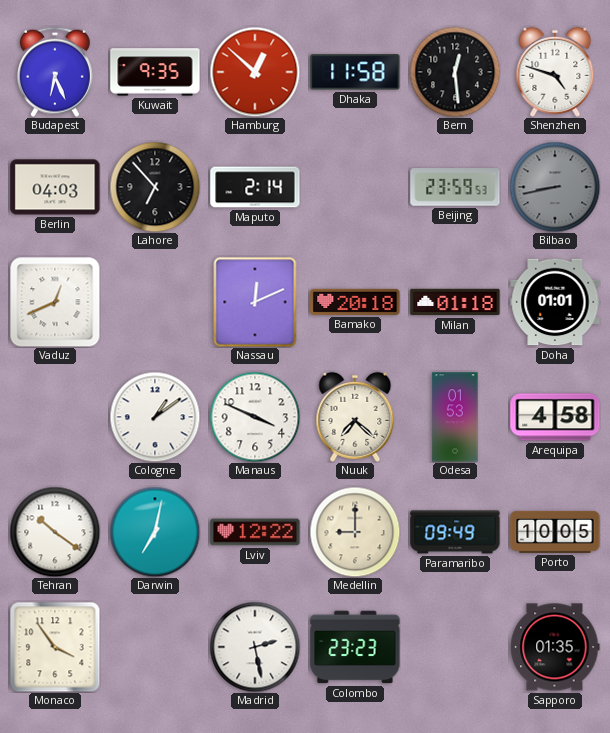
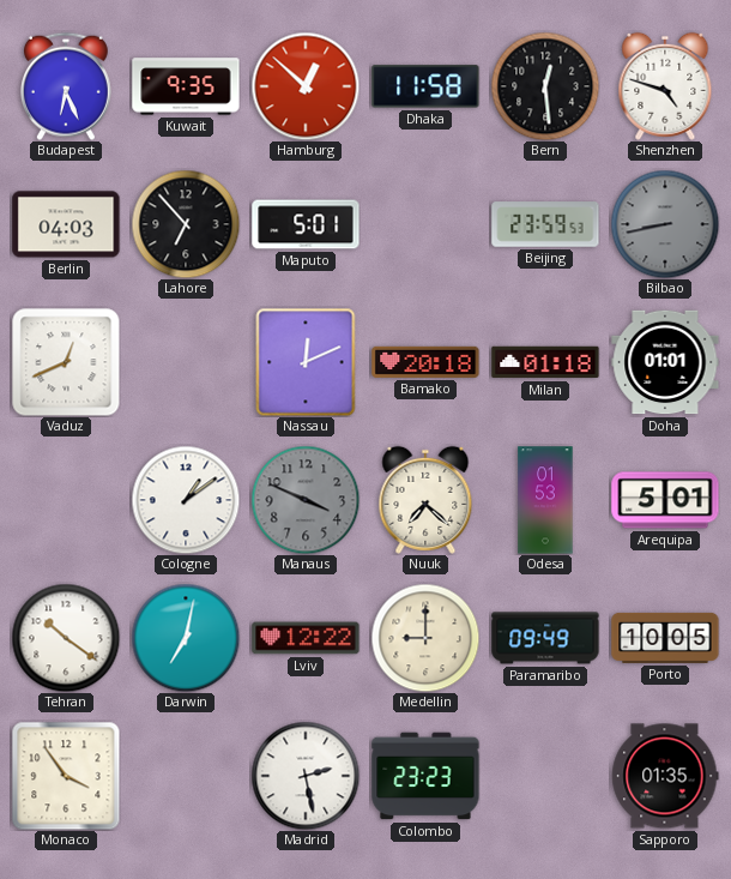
Maputo: 2:14 -> 5:01 (306, 224)
Manaus dial: white -> grey (306, 500)
Arequipa: 4:58 -> 5:01 (665, 500)
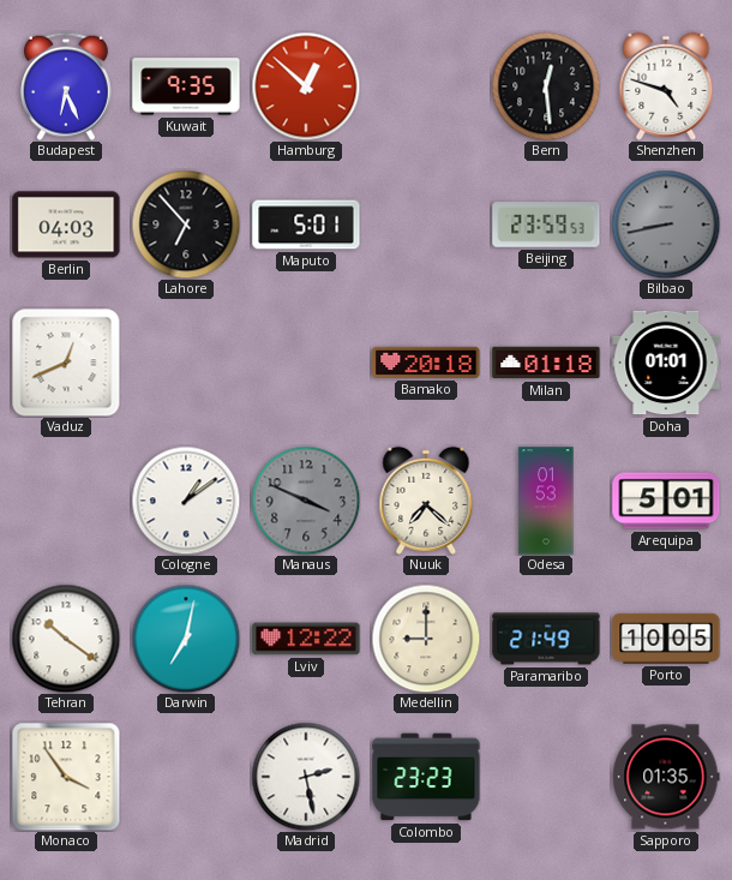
Dhaka: 11:58 -> none (425, 86)
Nassau: 12:11 -> none (306, 362)
Paramaribo: 09:49 -> 21:49 (546, 639)
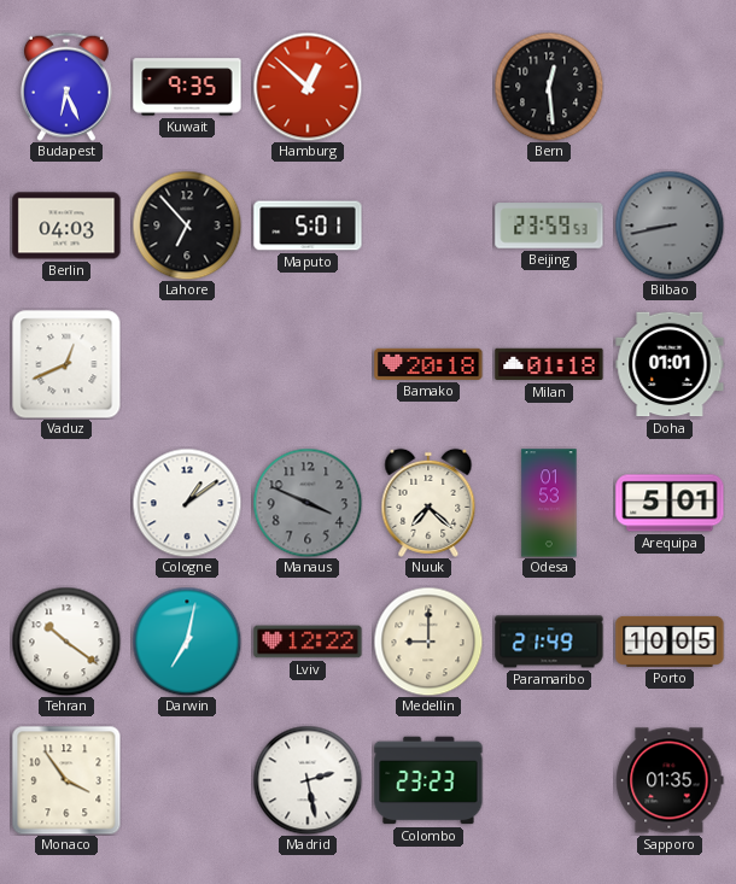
Shenzhen: 4:48 -> none (666, 86)
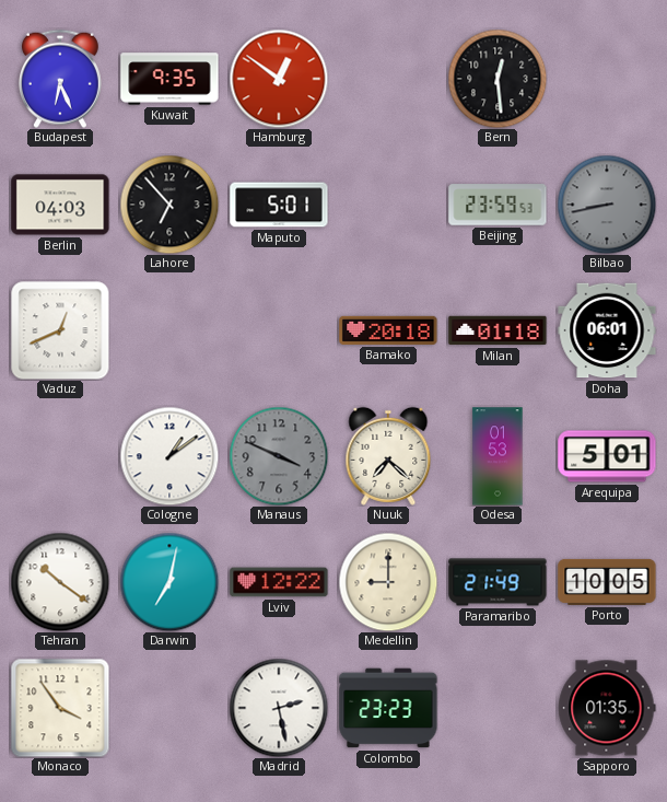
Hamburg: 12:52 -> 12:51 (279, 79)
Doha: 01:01 -> 06:01 (607, 330)
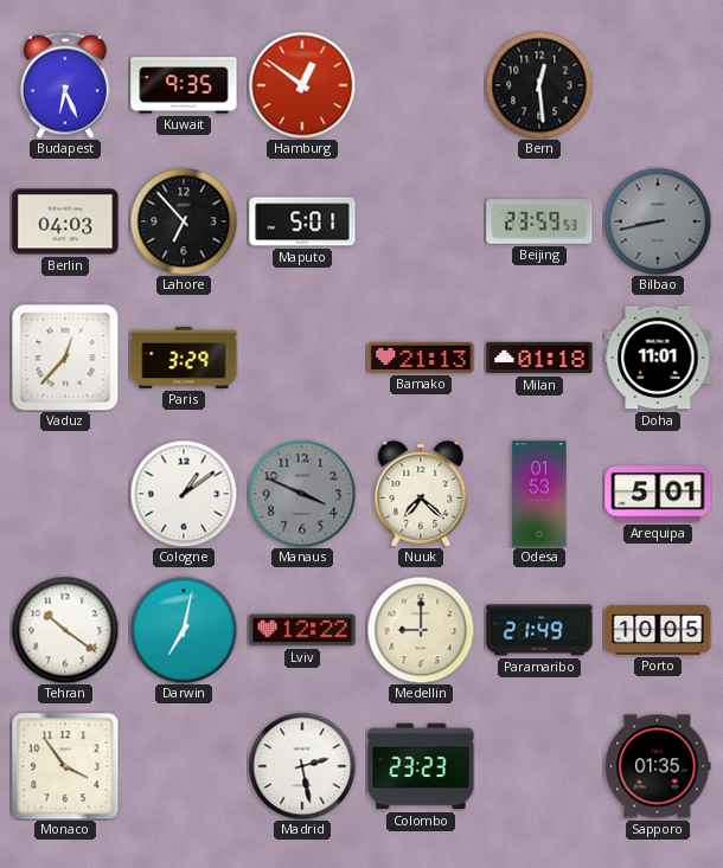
Vaduz: 12:41 -> 12:37 (65, 358)
Paris: none -> 3:29 (184, 358)
Bamako: 20:18 -> 21:13 (421, 358)
Doha: 06:01 -> 11:01 (658, 358)
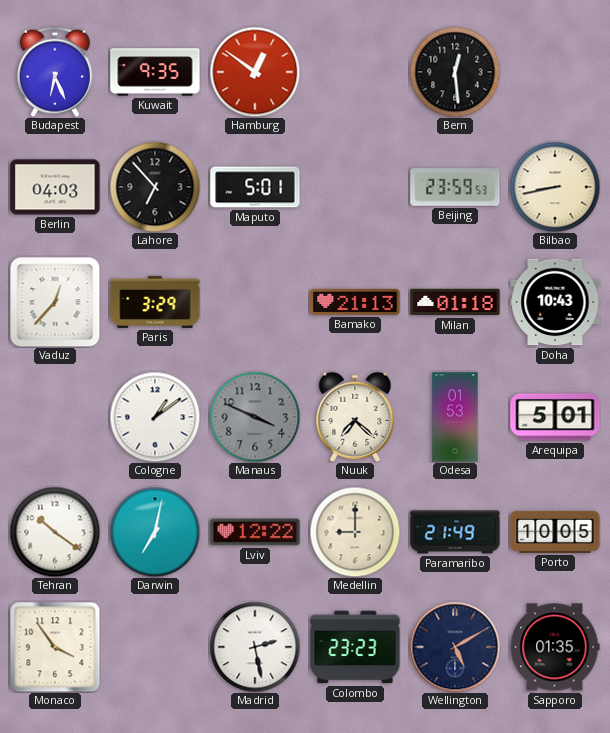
Bilbao dial: grey -> cream (555, 187)
Doha: 11:01 -> 10:43 (555, 302)
Wellington: none -> 5:10 (455, 647)
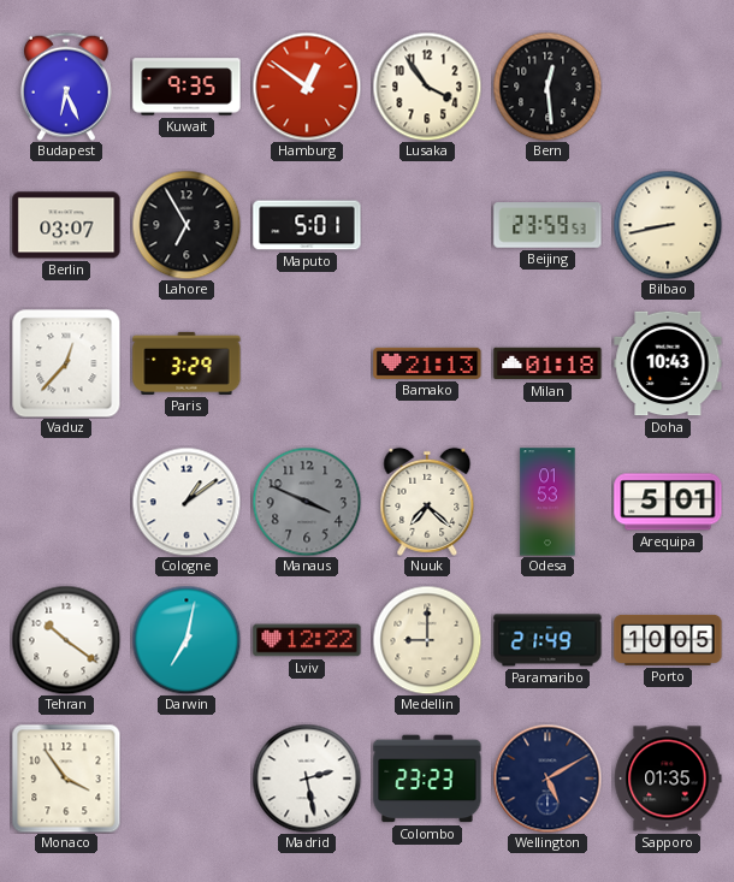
Lusaka: none -> 3:54 (427, 87)
Berlin: 04:03 -> 03:07 (66, 225)
Lahore: 6:53 -> 6:55 (187, 225)
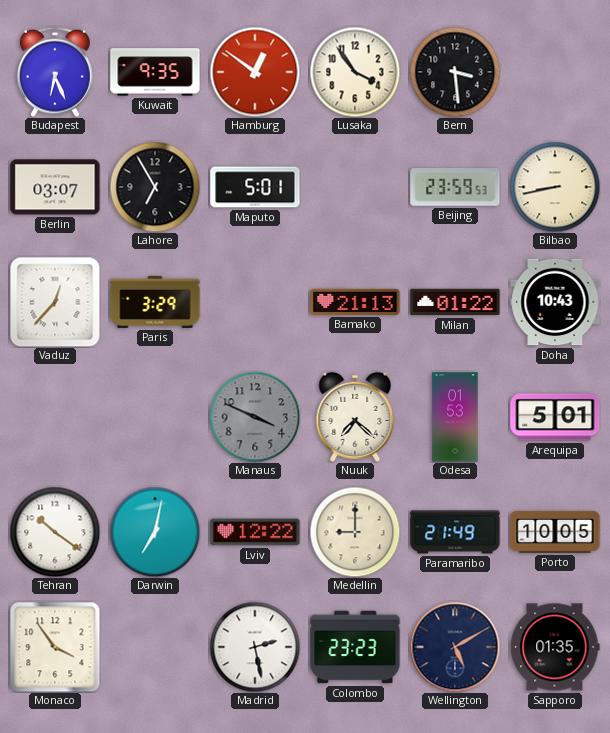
Bern: 12:29 -> 3:29 (455, 72)
Milan: 01:18 -> 01:22 (455, 302)
Cologne: 1:09 -> none (187, 502)
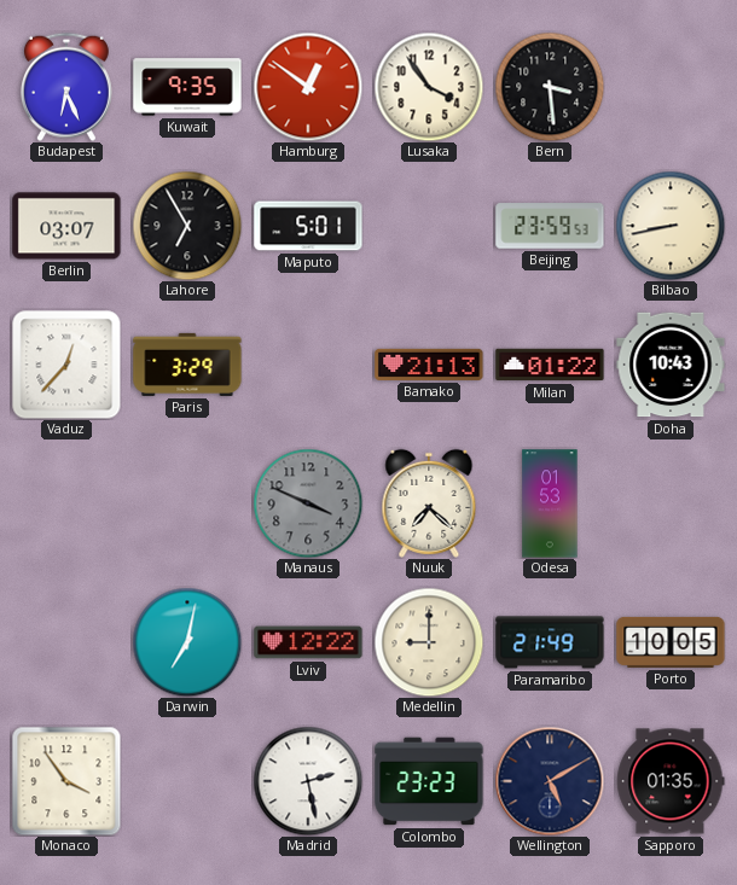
Arequipa: 5:01 -> none (555, 417)
Tehran: 10:21 -> none (55, 532)
